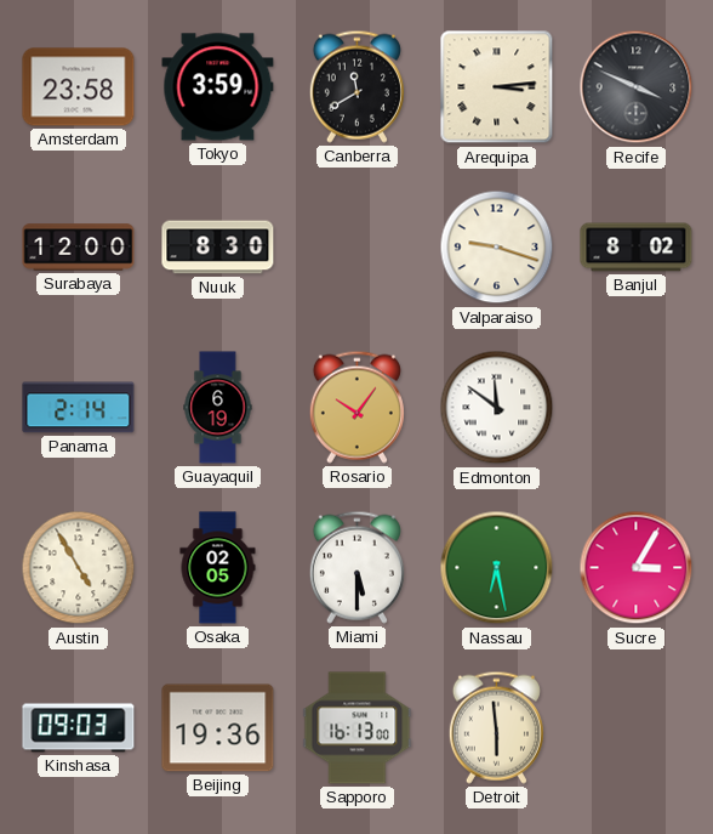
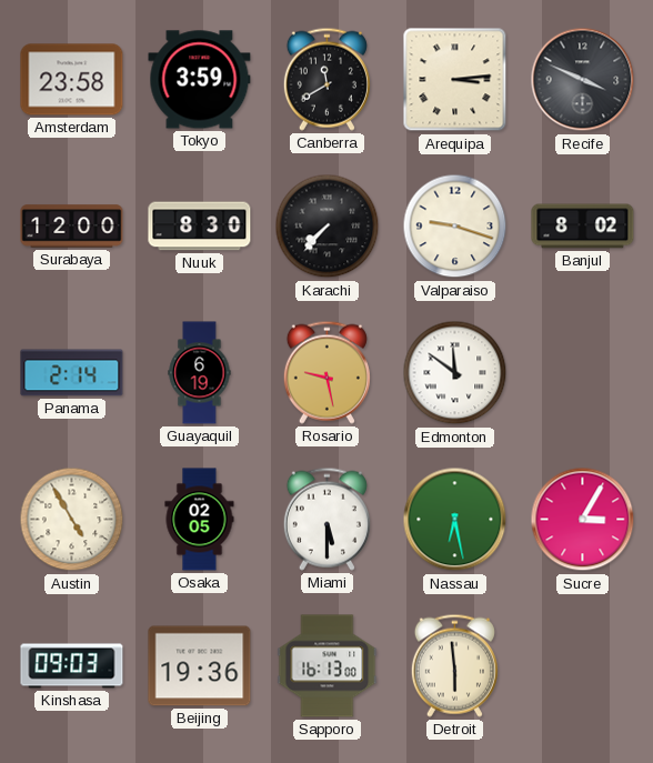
Karachi: none -> 7:37 (328, 227)
Rosario: 10:06 -> 9:28 (326, 372)
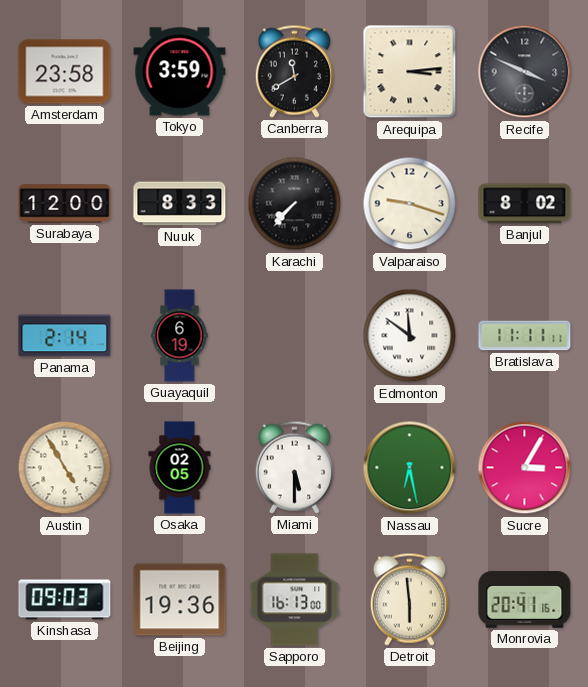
Nuuk: 8:30 -> 8:33 (180, 204)
Rosario: 9:28 -> none (326, 372)
Bratislava: none -> 11:11 (525, 336)
Monrovia: none -> 20:41 (525, 600)
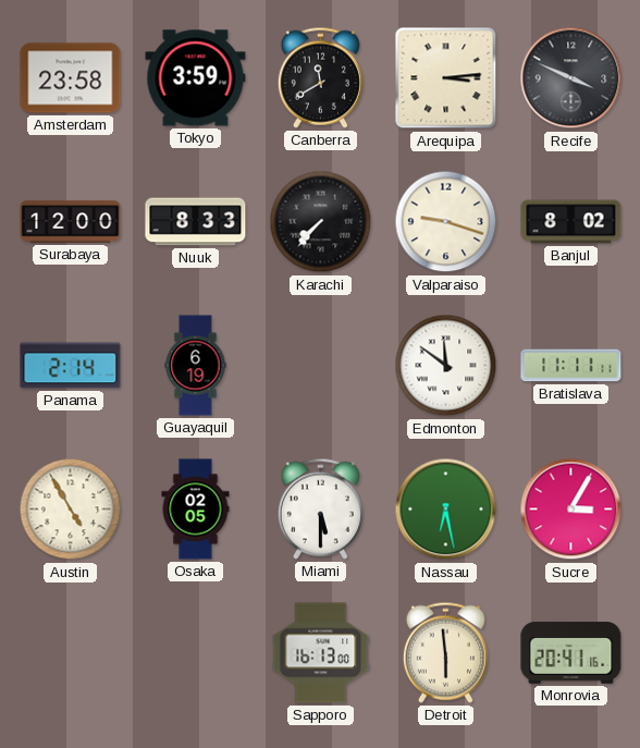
Kinshasa: 09:03 -> none (65, 600)
Beijing: 19:36 -> none (180, 600)
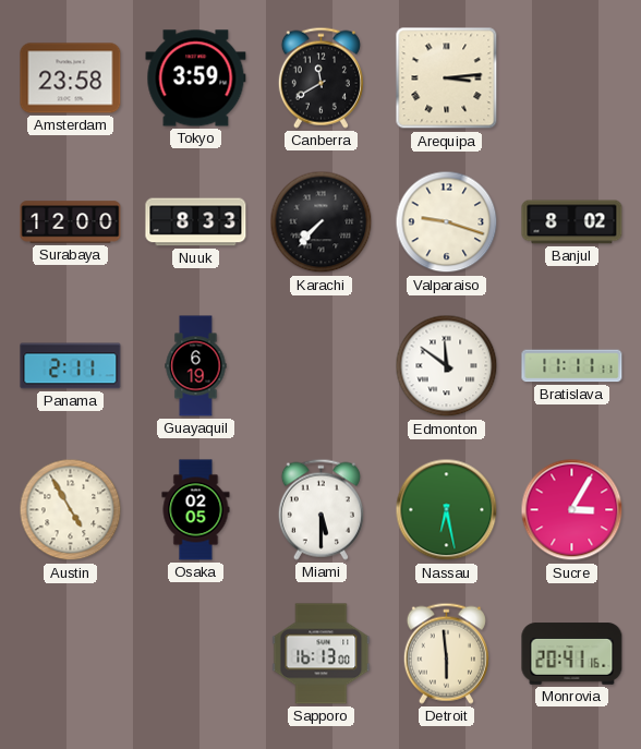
Recife: 3:49 -> none (571, 78)
Panama: 2:14 -> 2:11 (71, 366)
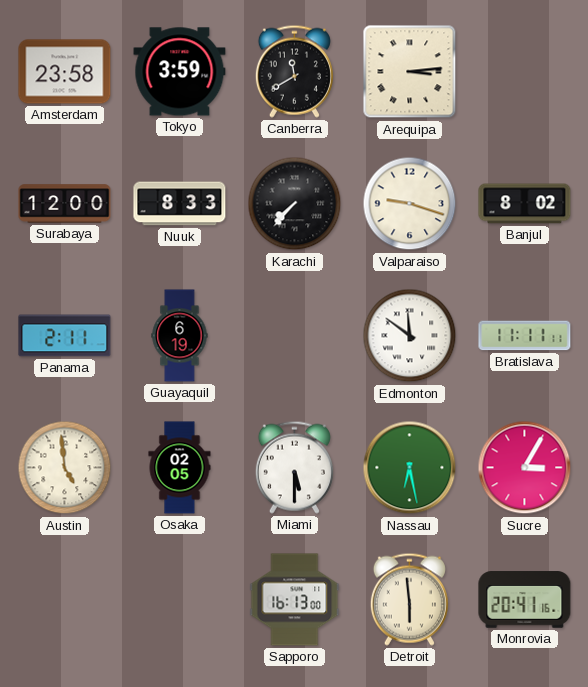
Austin: 4:55 -> 4:59 (65, 468)
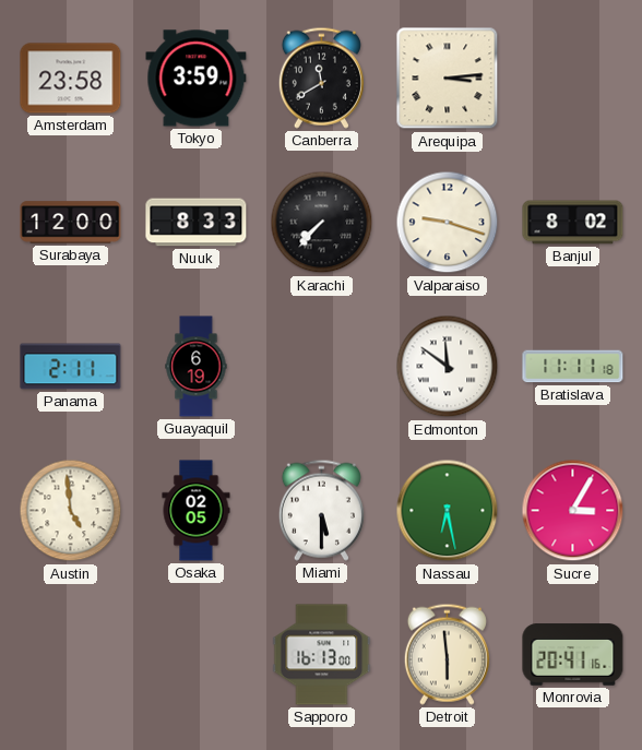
Bratislava: 11:11:11 -> 11:11:18 (573, 367)
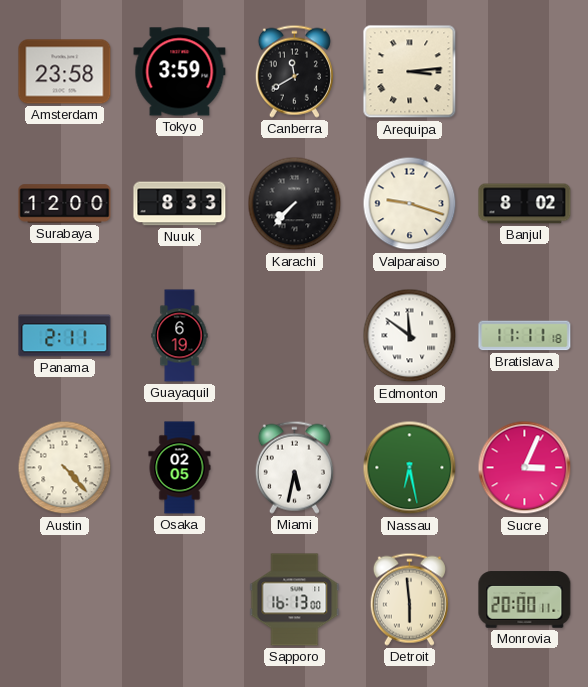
Austin: 4:59 -> 4:23 (65, 468)
Miami: 5:30 -> 5:32 (294, 467)
Sucre: 3:05 -> 3:04 (525, 468)
Monrovia: 20:41 -> 20:00 (525, 600)
